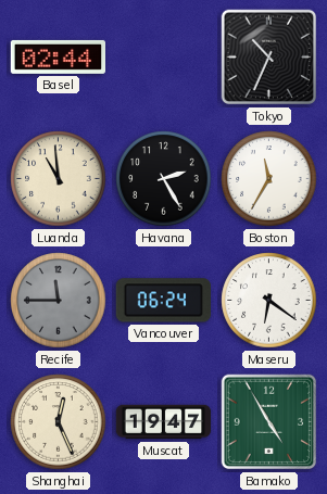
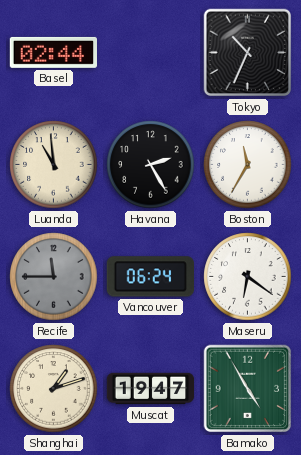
Shanghai: 12:26 -> 1:12 (54, 389)
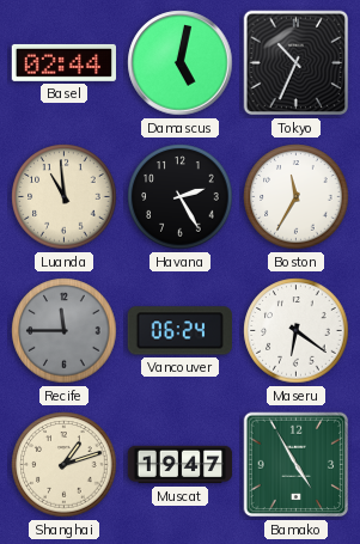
Damascus: none -> 5:02 (181, 63)
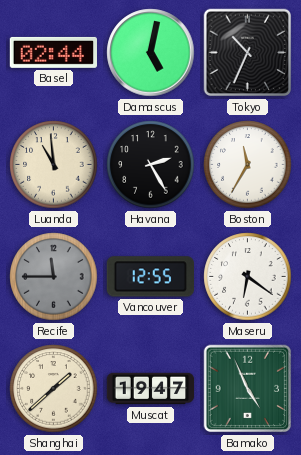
Vancouver: 06:24 -> 12:55 (150, 277)
Shanghai: 1:12 -> 1:38 (54, 389)
Bamako: 4:55 -> 4:56 (248, 389)
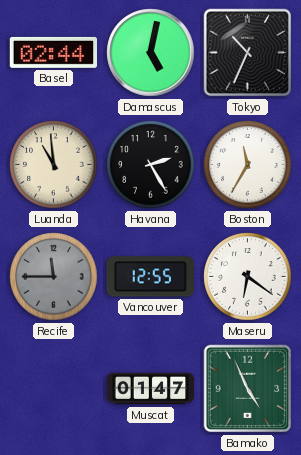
Shanghai: 1:38 -> none (54, 389)
Muscat: 19:47 -> 01:47 (151, 389)
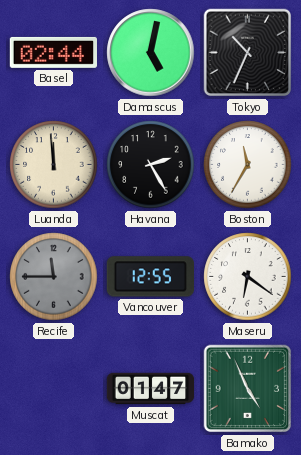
Luanda: 10:59 -> 11:59 (54, 165)
